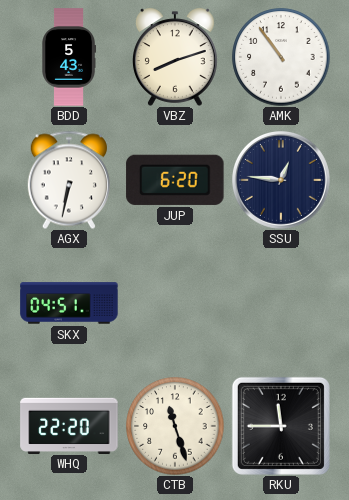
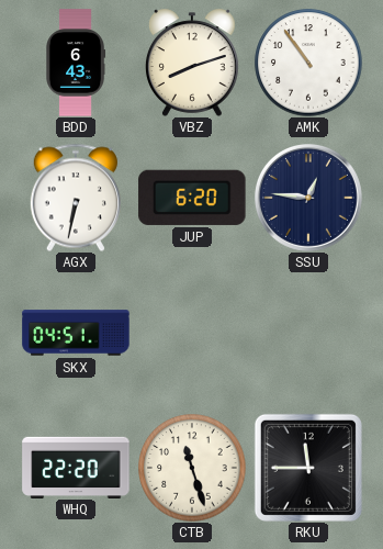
BDD: 5:43 -> 6:43 (75, 63)
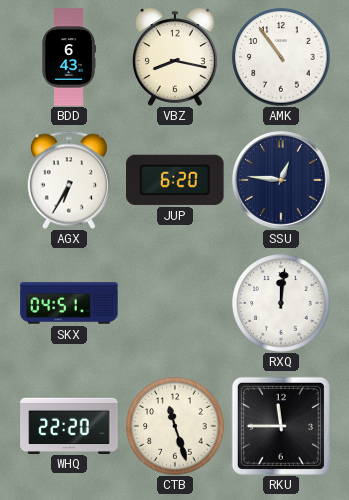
VBZ: 8:12 -> 8:17 (175, 57)
AGX: 6:32 -> 6:35 (69, 180)
RXQ: none -> 12:01 (281, 303)
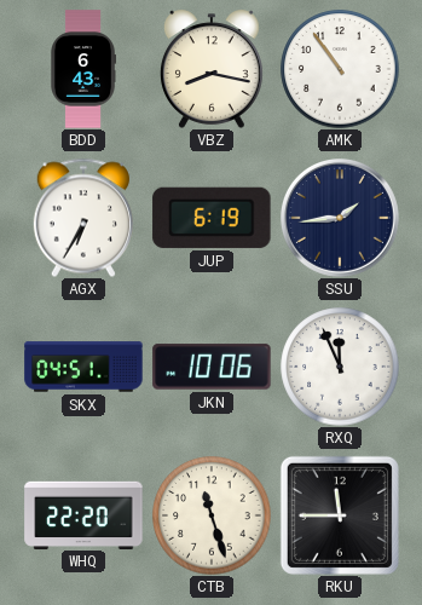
JUP: 6:20 -> 6:19 (212, 218)
SSU: 12:46 -> 1:44 (341, 219)
JKN: none -> 10:06 (212, 367)
RXQ: 12:01 -> 11:56 (340, 367)
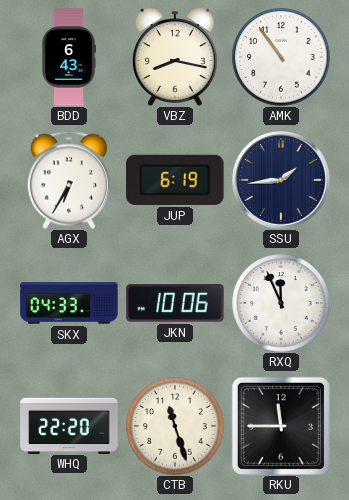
SKX: 04:51 -> 04:33 (69, 303)
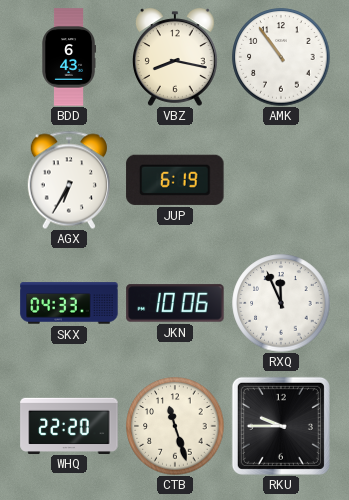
SSU: 1:44 -> none (282, 181)
RKU: 11:45 -> 9:45 (281, 426)
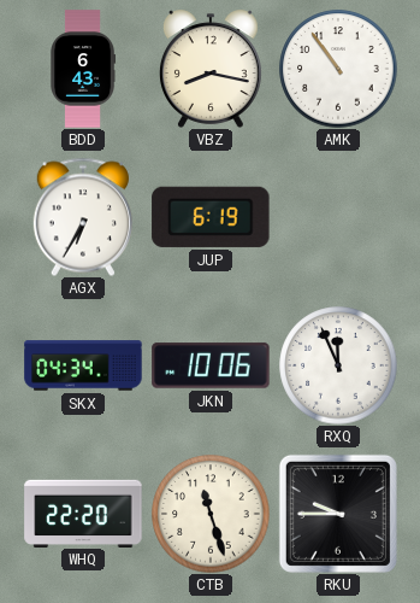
SKX: 04:33 -> 04:34 (83, 365)
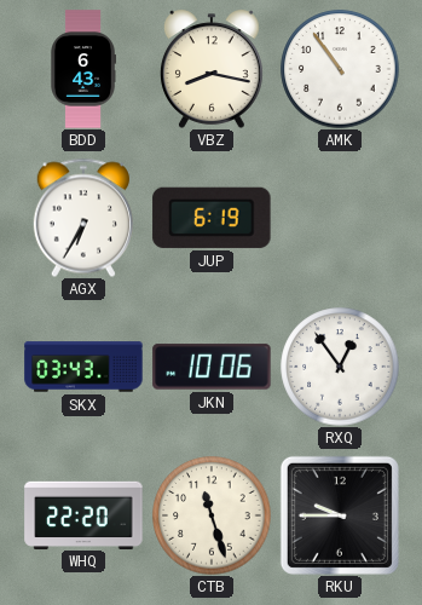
SKX: 04:34 -> 03:43 (83, 367)
RXQ: 11:56 -> 12:54 (340, 367)
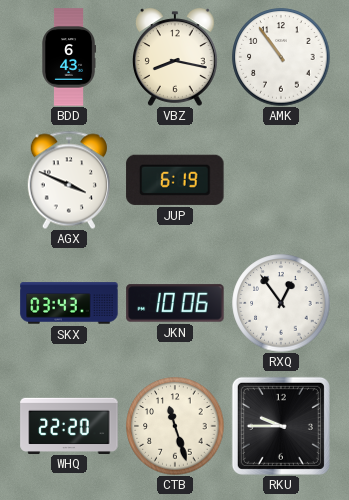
AGX: 6:35 -> 3:49 (69, 180)
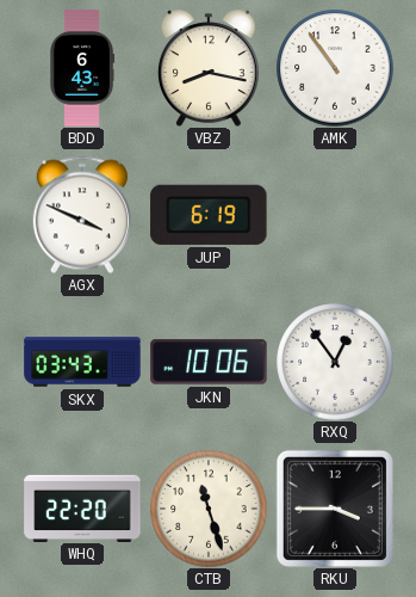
RKU: 9:45 -> 3:45 (335, 509)
